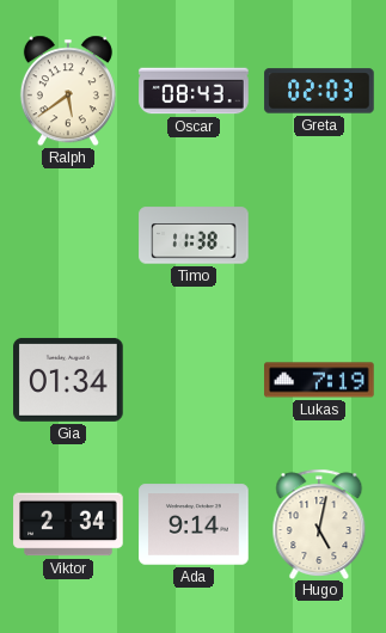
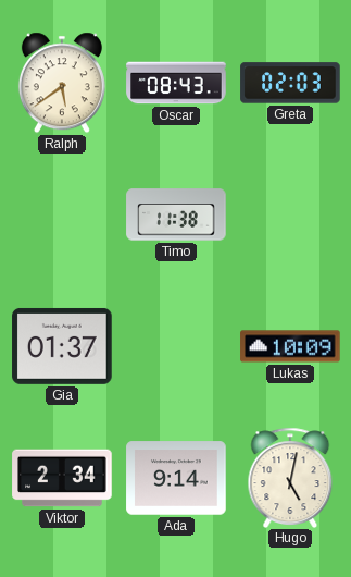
Gia: 01:34 -> 01:37 (62, 346)
Lukas: 7:19 -> 10:09 (290, 346)
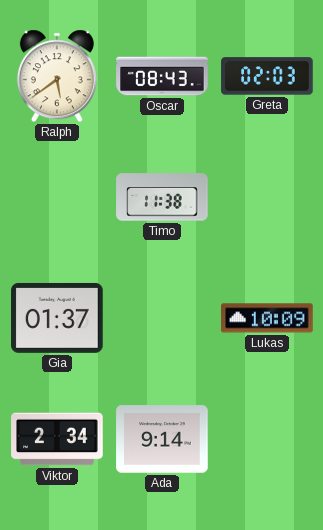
Hugo: 5:02 -> none (290, 477)
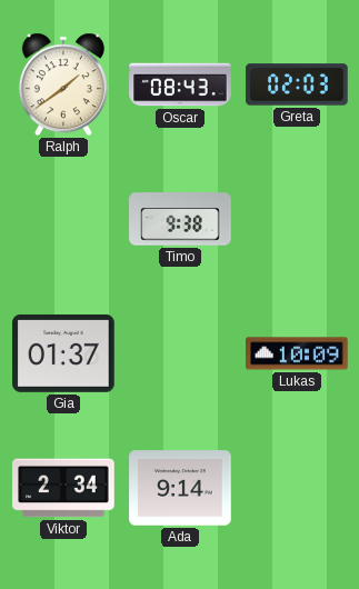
Ralph: 5:39 -> 1:39 (63, 84)
Timo: 11:38 -> 9:38 (180, 219)
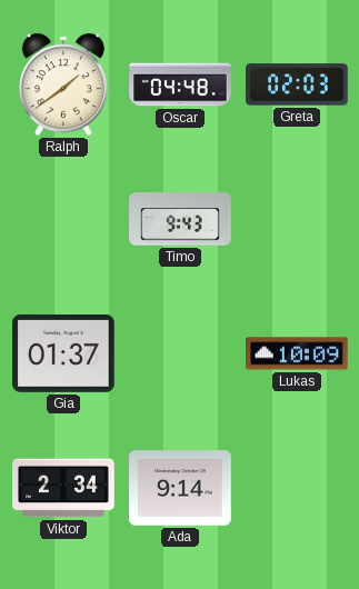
Oscar: 08:43 -> 04:48 (180, 84)
Timo: 9:38 -> 9:43 (180, 219)
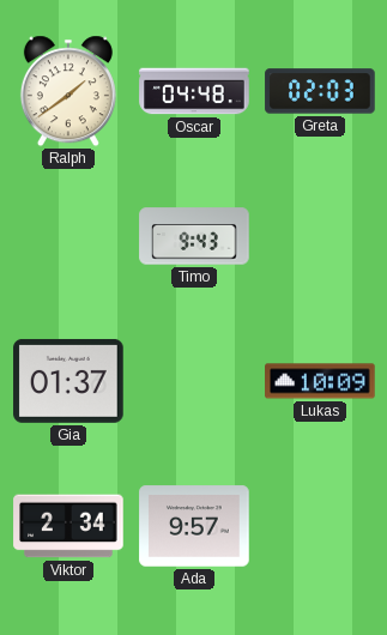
Ada: 9:14 -> 9:57 (194, 526)
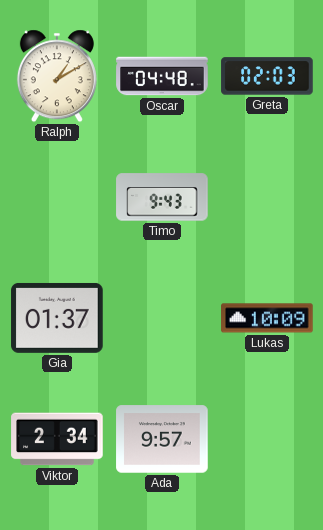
Ralph: 1:39 -> 1:10 (57, 76)
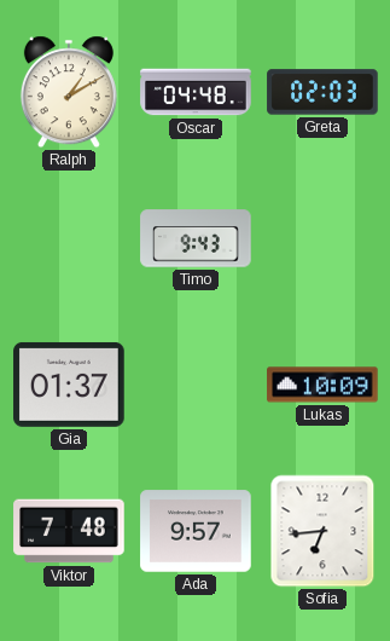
Viktor: 2:34 -> 7:48 (69, 531)
Sofia: none -> 6:44 (322, 531)
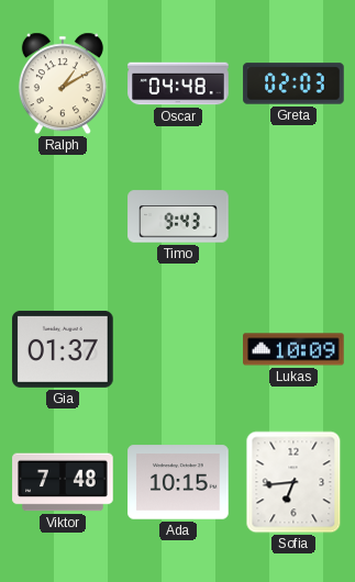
Ada: 9:57 -> 10:15 (178, 482)
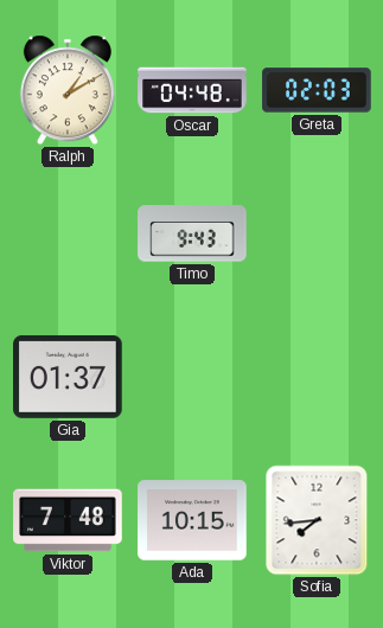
Lukas: 10:09 -> none (293, 349)
Sofia: 6:44 -> 7:44 (317, 520)
